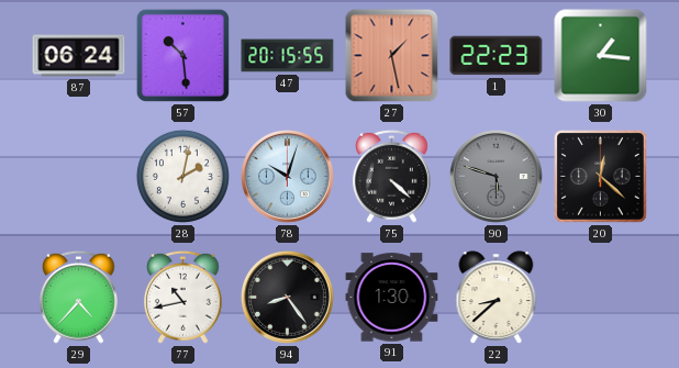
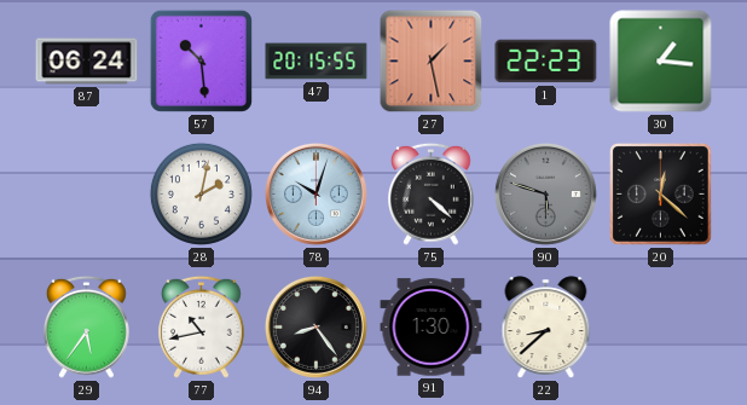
29: 4:37 -> 5:36 (87, 326)
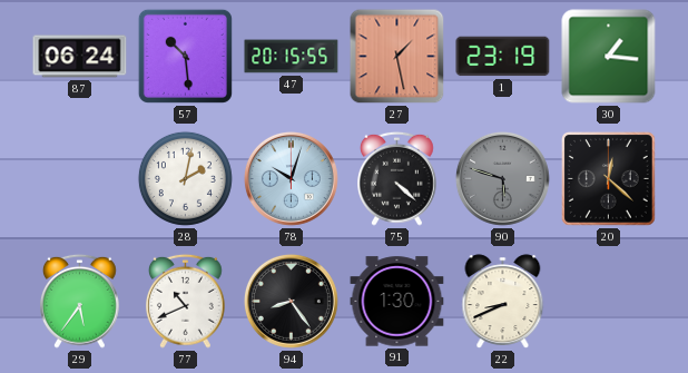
1: 22:23 -> 23:19 (503, 57)
77: 10:43 -> 10:41 (186, 301)
22: 8:38 -> 8:41 (503, 302)
